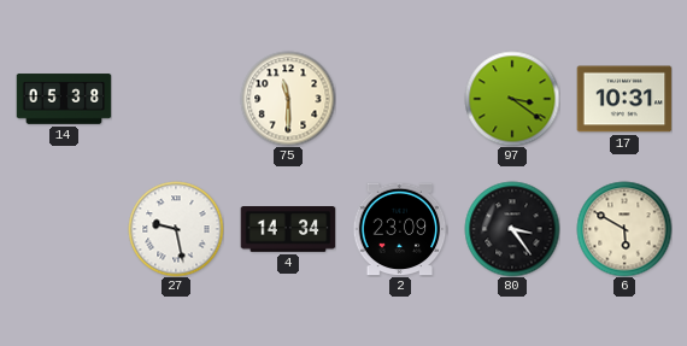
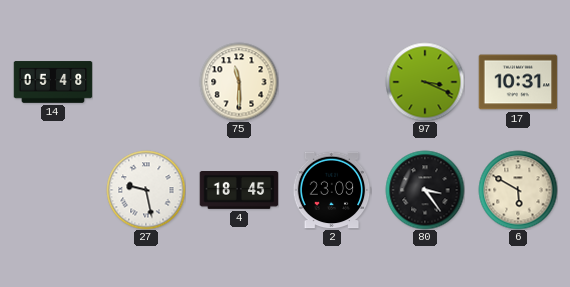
14: 05:38 -> 05:48 (53, 82)
97: 3:21 -> 3:19 (425, 82)
4: 14:34 -> 18:45 (239, 191)
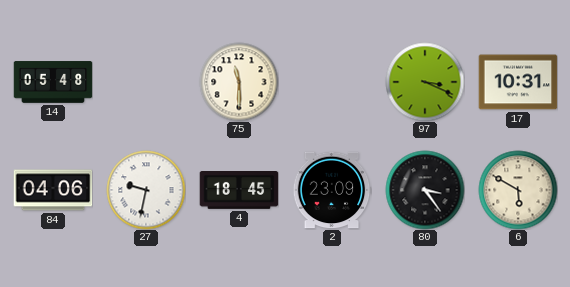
84: none -> 04:06 (53, 190)
27: 9:28 -> 9:32 (146, 190)
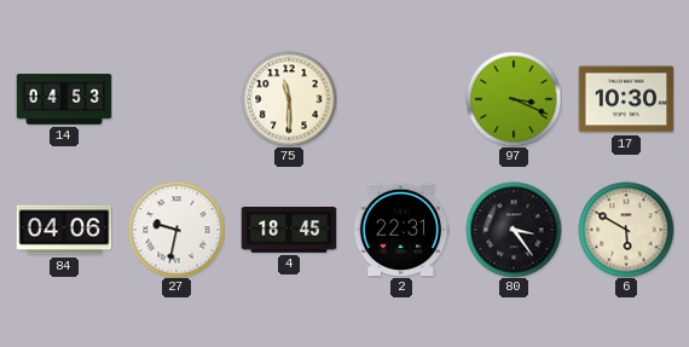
14: 05:48 -> 04:53 (64, 99)
17: 10:31 -> 10:30 (626, 99)
2: 23:09 -> 22:31 (401, 230)
